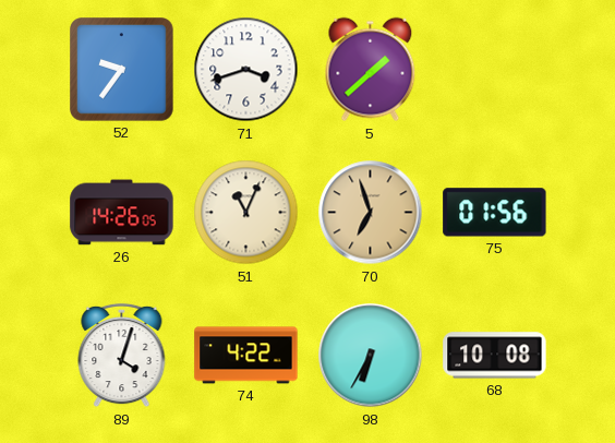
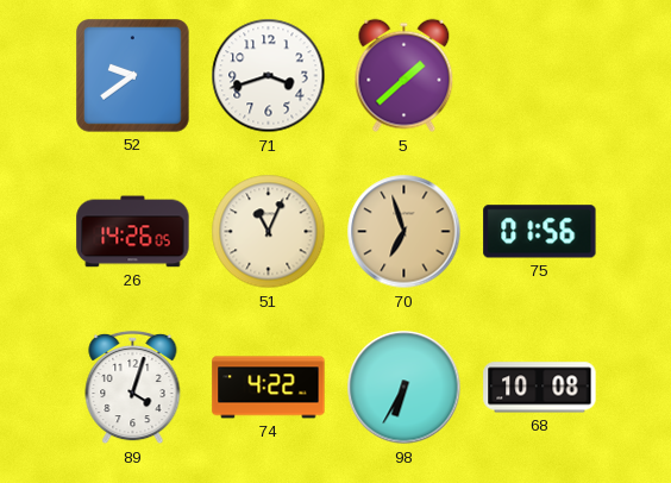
52: 9:36 -> 9:39 (133, 76)
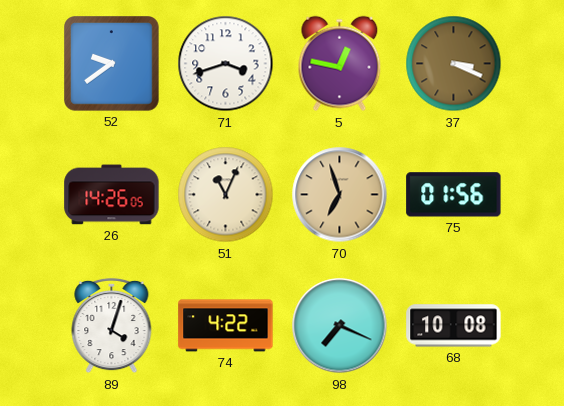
5: 1:38 -> 12:47 (340, 64)
37: none -> 3:19 (454, 64)
98: 6:35 -> 7:19 (340, 326)
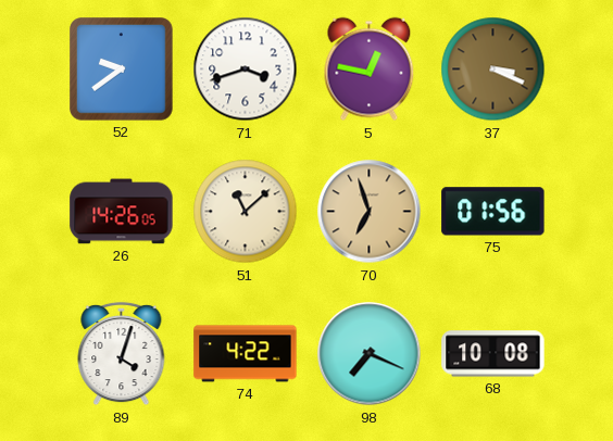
51: 11:04 -> 11:08 (246, 212)
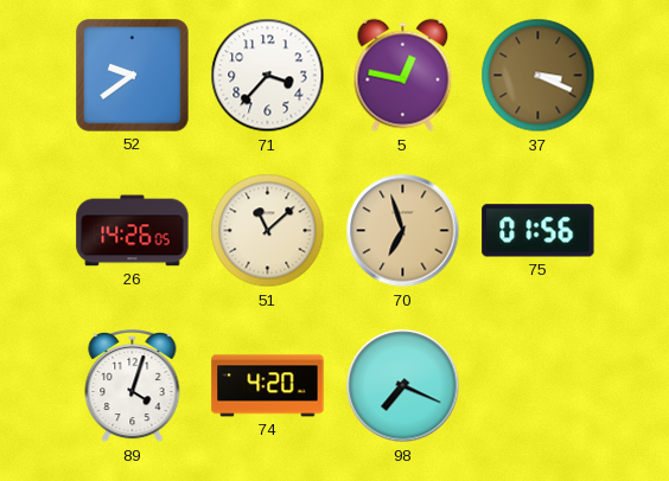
71: 3:42 -> 3:37 (268, 76)
74: 4:22 -> 4:20 (268, 386)
68: 10:08 -> none (493, 354)
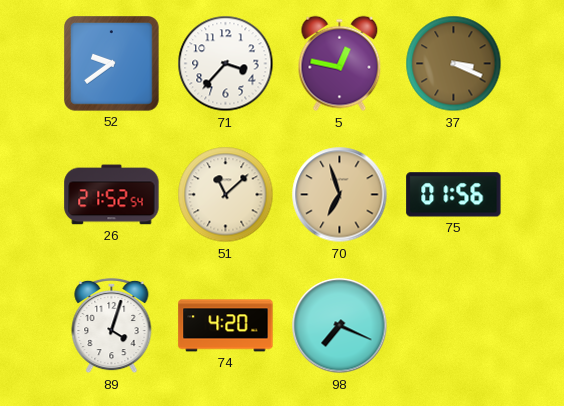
26: 14:26 -> 21:52 (112, 195)
